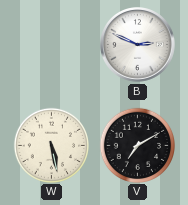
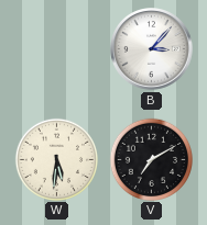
B: 2:49 -> 3:07 (152, 49)
W: 5:28 -> 5:31 (56, 159)
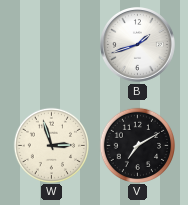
B: 3:07 -> 1:42 (138, 45)
W: 5:31 -> 2:57 (51, 145)
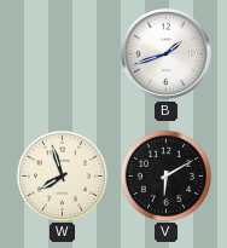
W: 2:57 -> 7:57 (62, 175)
V: 7:10 -> 6:10 (165, 175)
